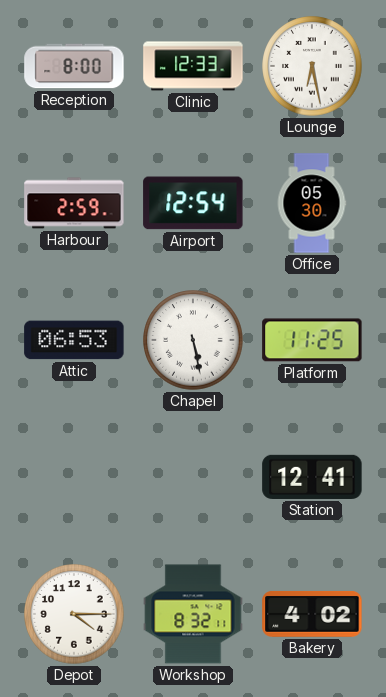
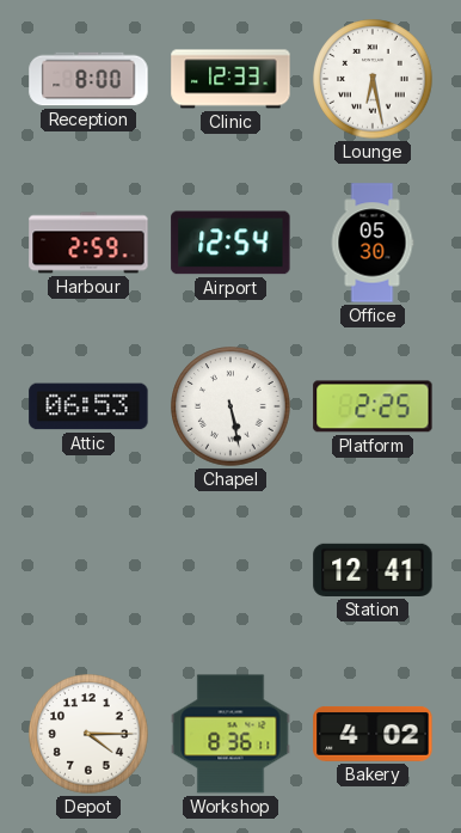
Platform: 11:25 -> 2:25 (373, 406)
Workshop: 8:32 -> 8:36 (230, 734)
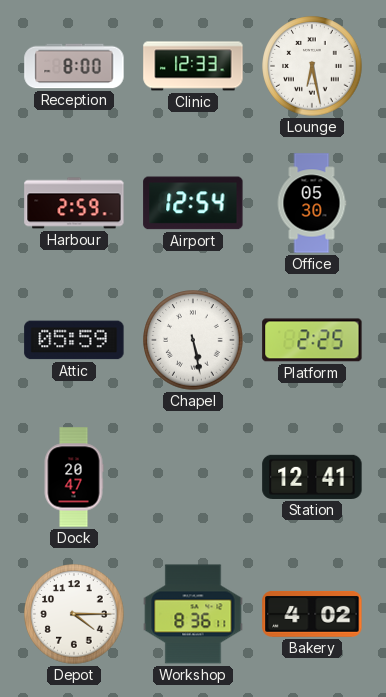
Attic: 06:53 -> 05:59 (74, 340)
Dock: none -> 20:47 (74, 477)
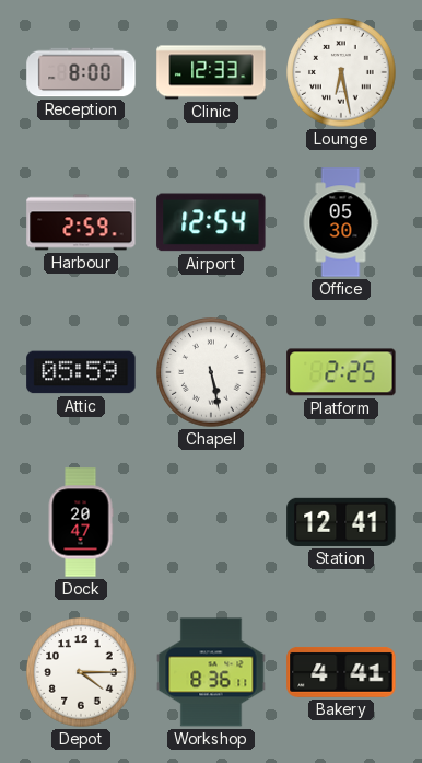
Bakery: 4:02 -> 4:41 (341, 672)
